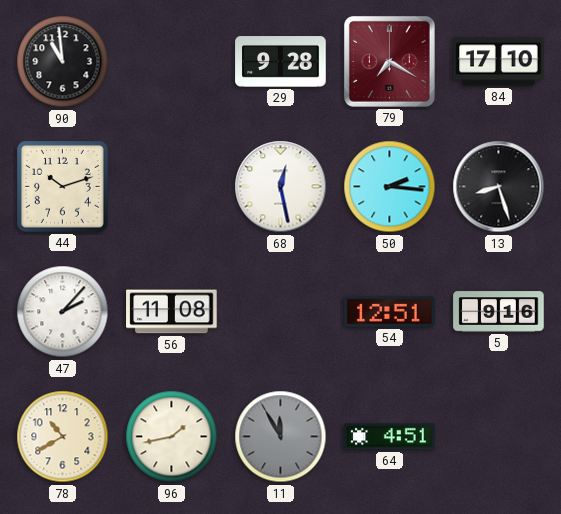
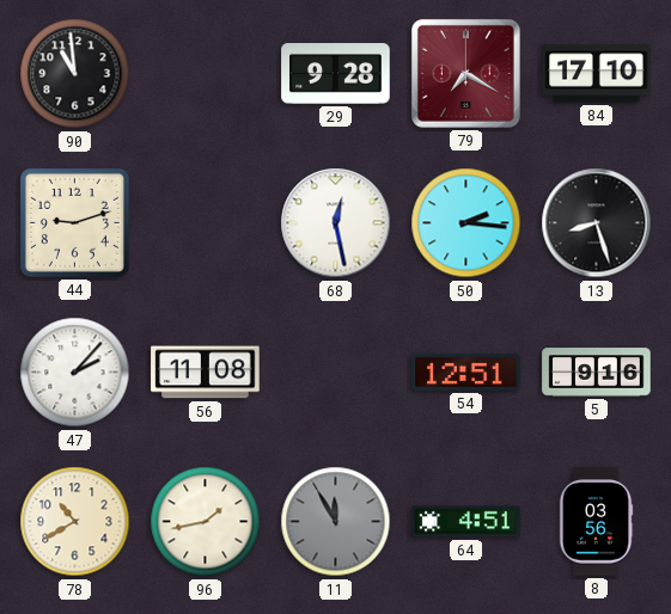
44: 10:12 -> 9:12 (74, 222)
8: none -> 03:56 (596, 522)
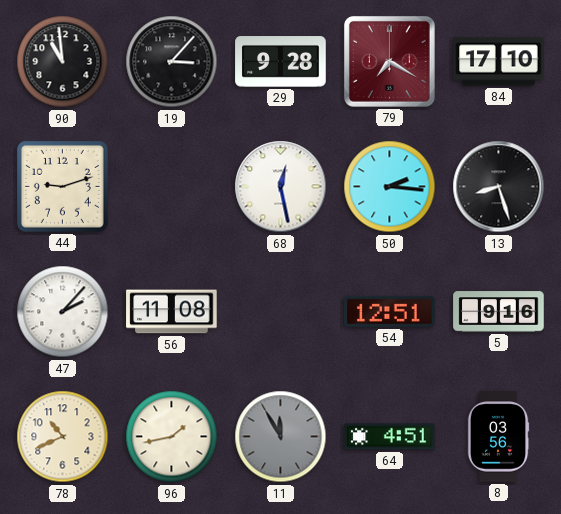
19: none -> 3:07 (172, 62)
78: 10:40 -> 10:41 (63, 437)
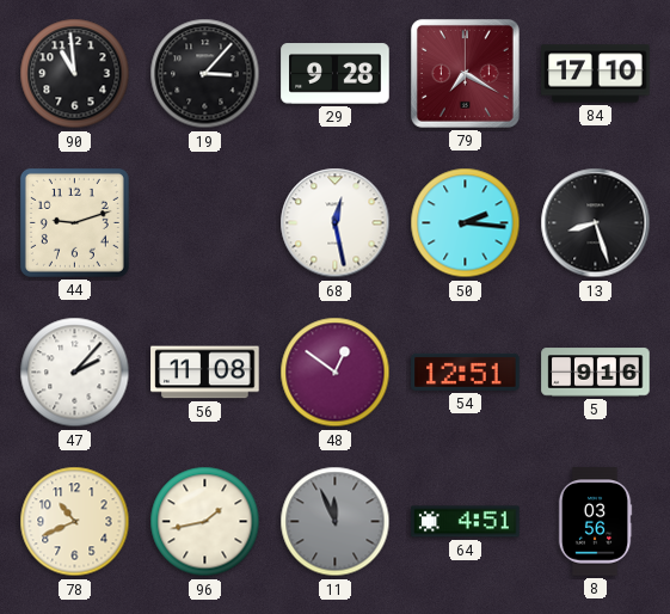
48: none -> 12:51 (336, 373)
11: 11:55 -> 11:56 (336, 522)
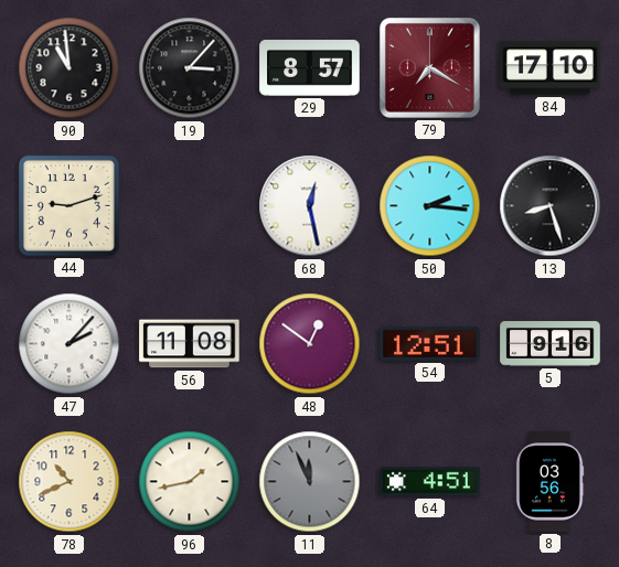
29: 9:28 -> 8:57 (310, 68)
